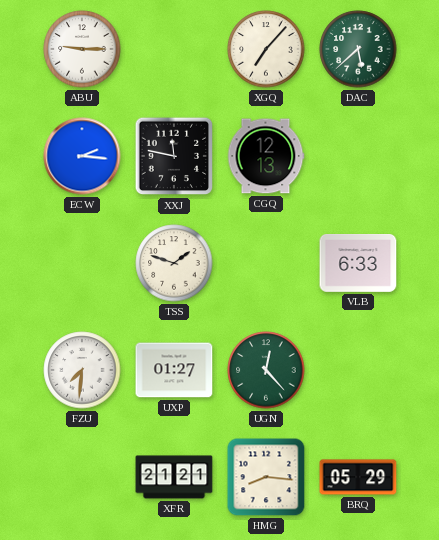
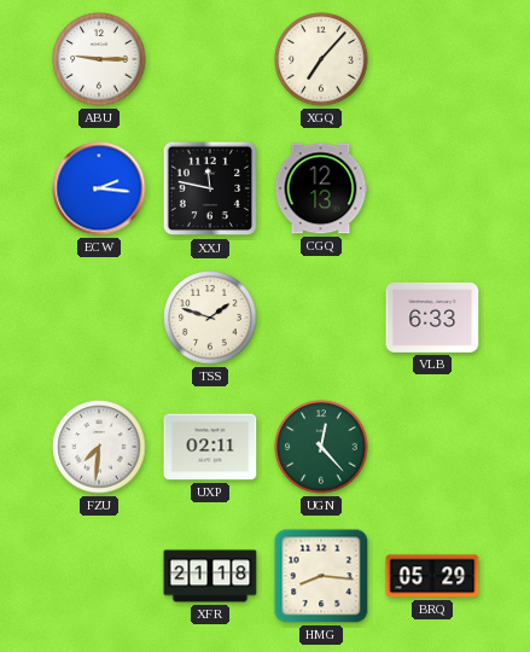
DAC: 5:38 -> none (358, 49)
UXP: 01:27 -> 02:11 (210, 447)
XFR: 21:21 -> 21:18 (210, 576)
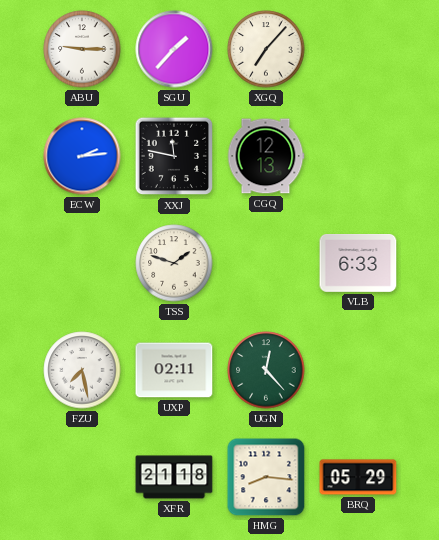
SGU: none -> 1:37 (174, 49)
ECW: 2:16 -> 2:14 (82, 156)
FZU: 7:31 -> 7:28 (82, 370)
